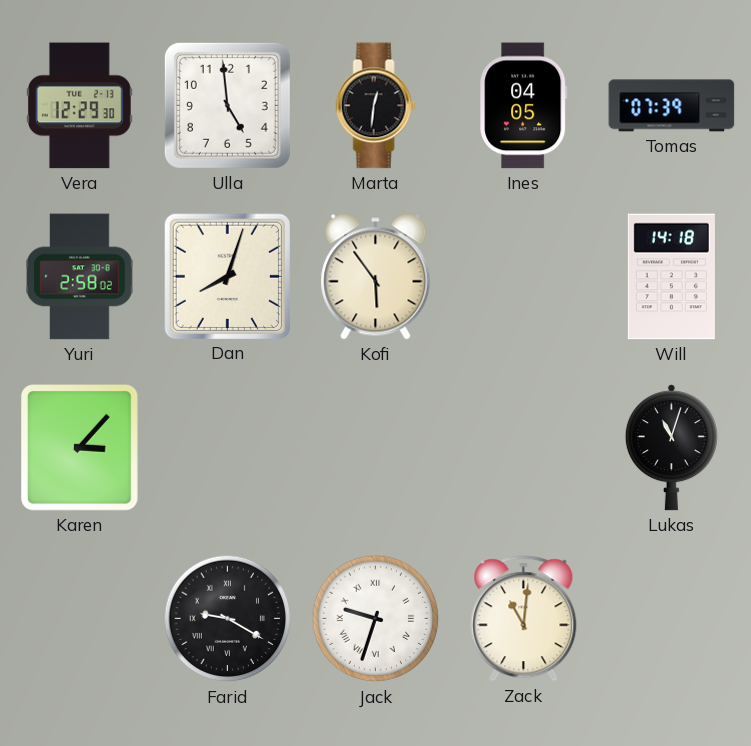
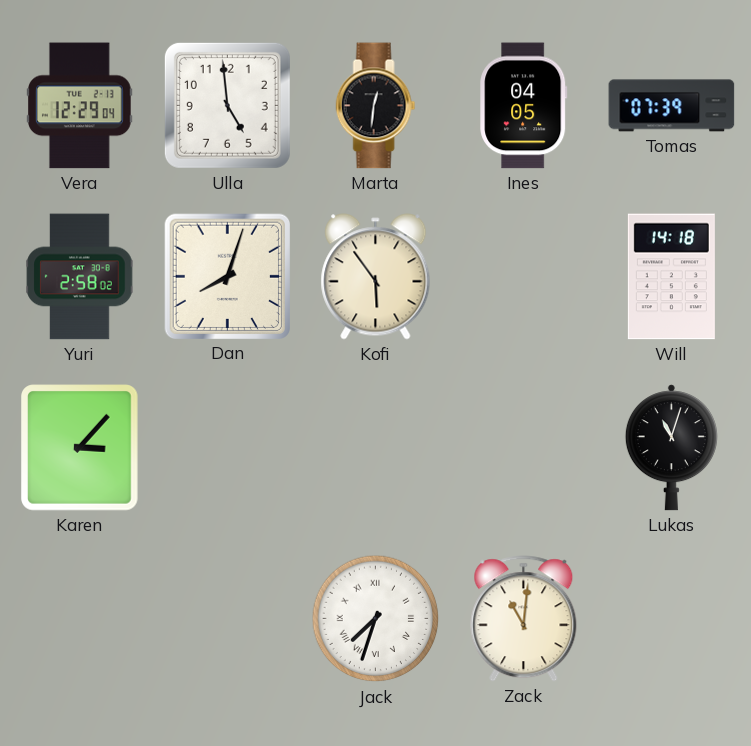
Vera: 12:29:30 -> 12:29:04 (80, 106)
Farid: 9:20 -> none (228, 619)
Jack: 9:33 -> 7:33 (376, 619)
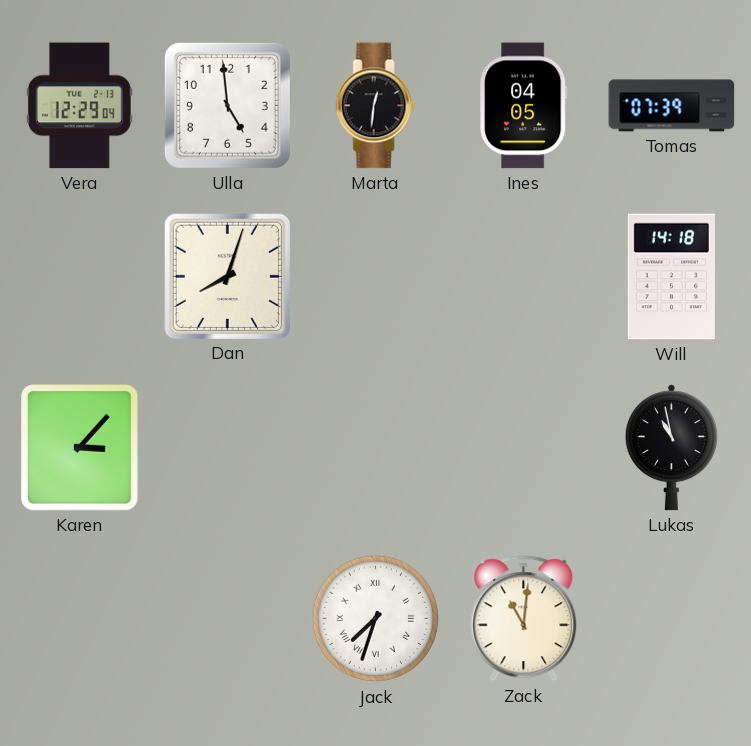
Yuri: 2:58 -> none (80, 277)
Kofi: 5:54 -> none (376, 277)
Lukas: 11:03 -> 10:58 (671, 448)
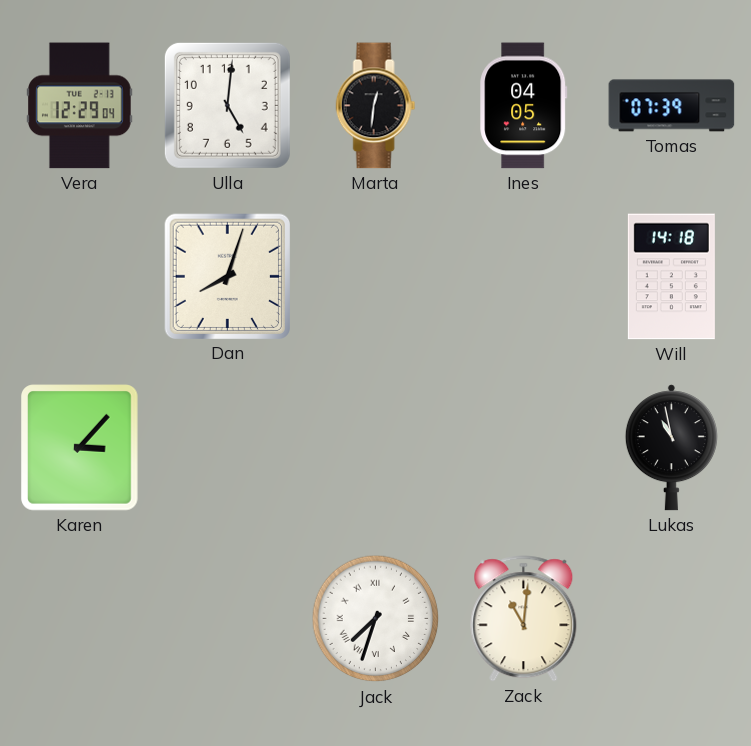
Ulla: 4:59 -> 5:01 (227, 105)
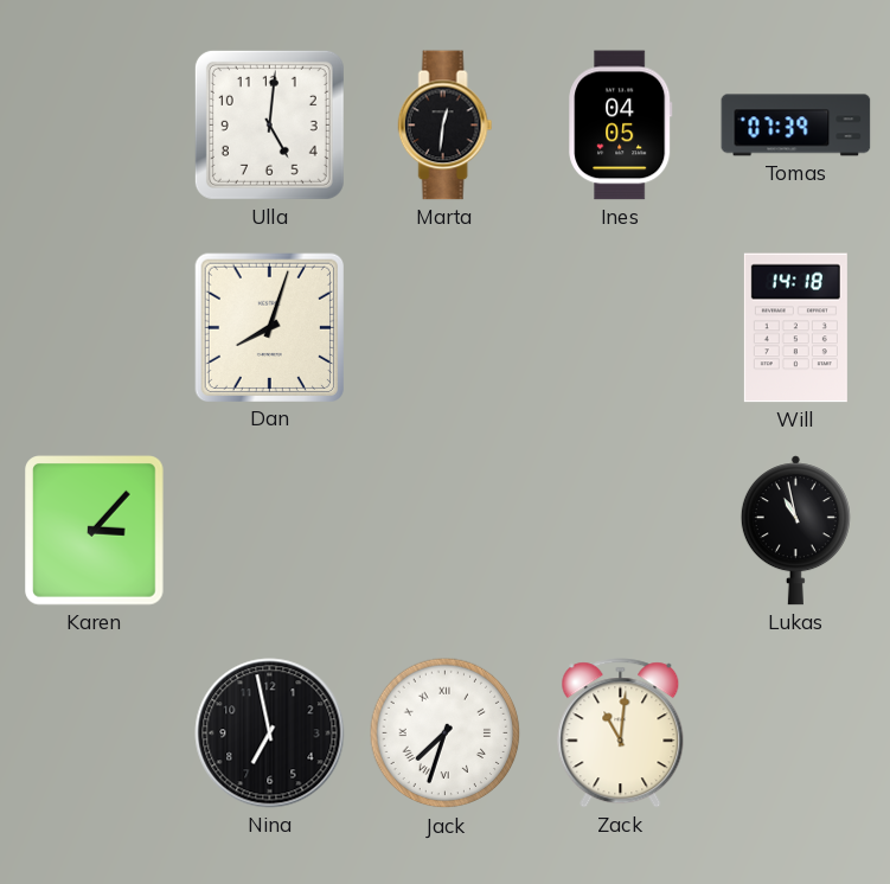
Vera: 12:29 -> none (80, 106)
Nina: none -> 6:58 (270, 734)
